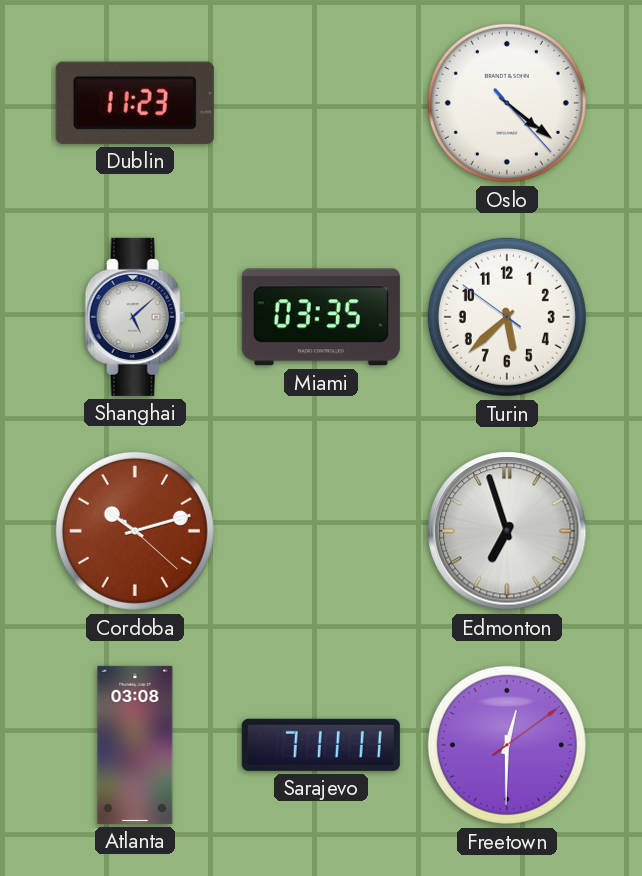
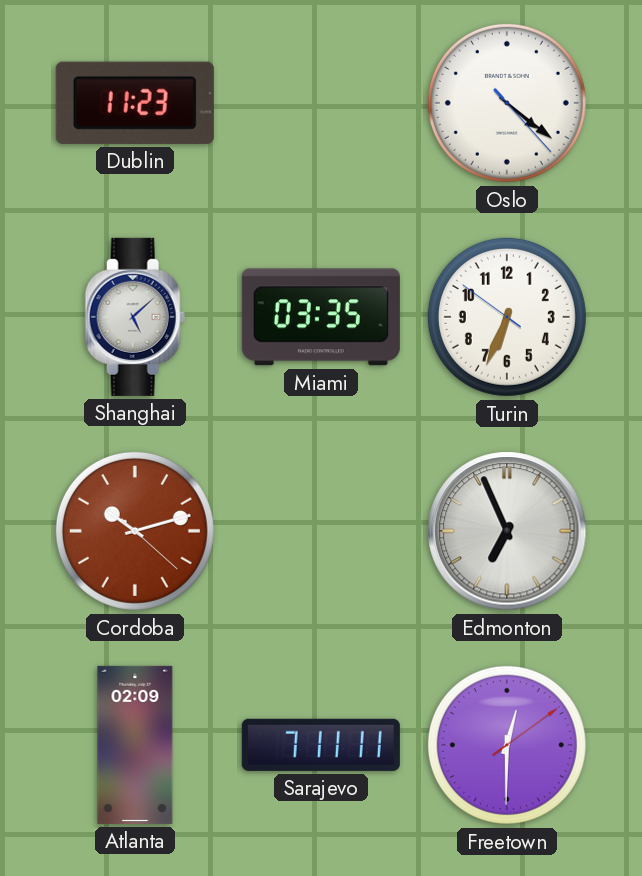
Turin: 5:37 -> 6:33 (507, 317)
Edmonton: 6:57 -> 6:56 (507, 531)
Atlanta: 03:08 -> 02:09 (135, 745)
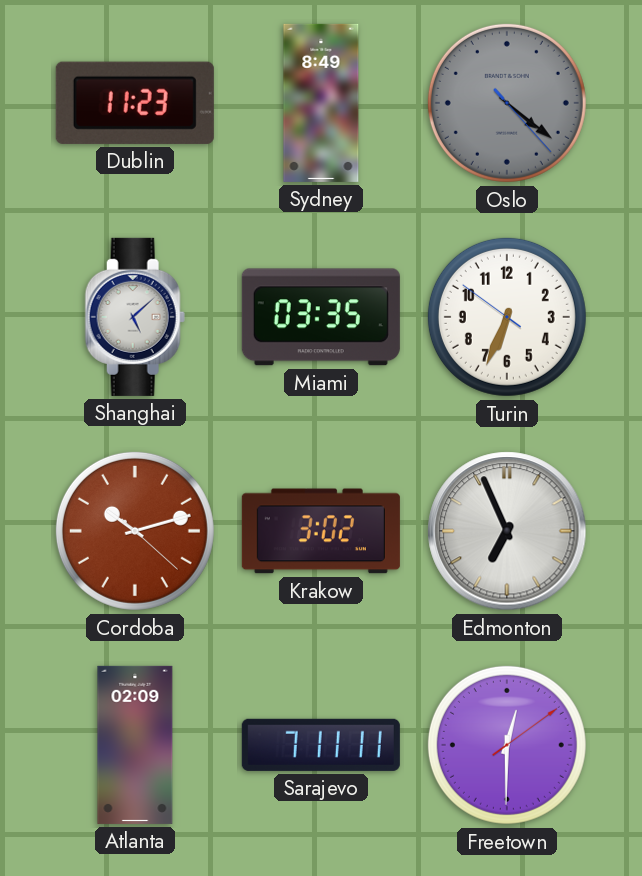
Sydney: none -> 8:49 (321, 103)
Oslo dial: white -> grey (507, 103)
Krakow: none -> 3:02 (321, 531)
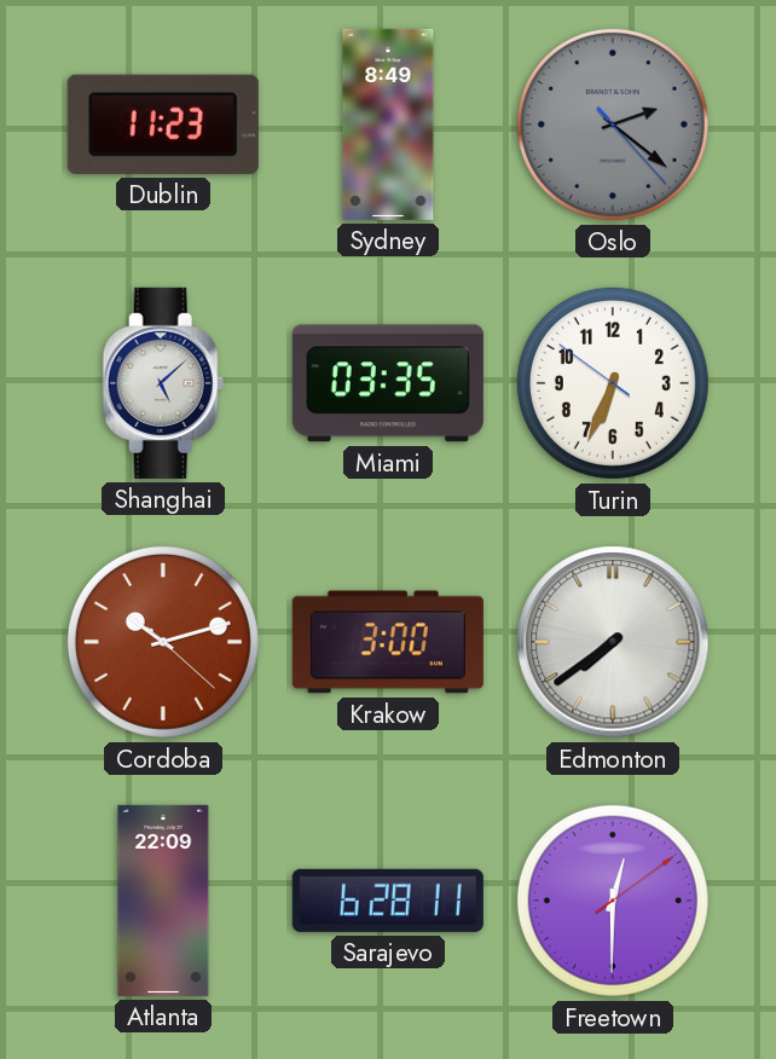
Oslo: 4:21 -> 2:21 (613, 125)
Krakow: 3:02 -> 3:00 (388, 642)
Edmonton: 6:56 -> 7:39 (613, 642)
Atlanta: 02:09 -> 22:09 (163, 901)
Sarajevo: 7:11 -> 6:28 (388, 901)
